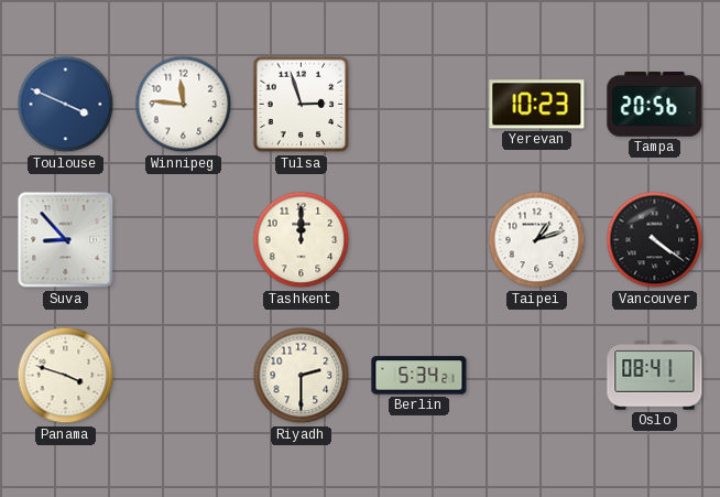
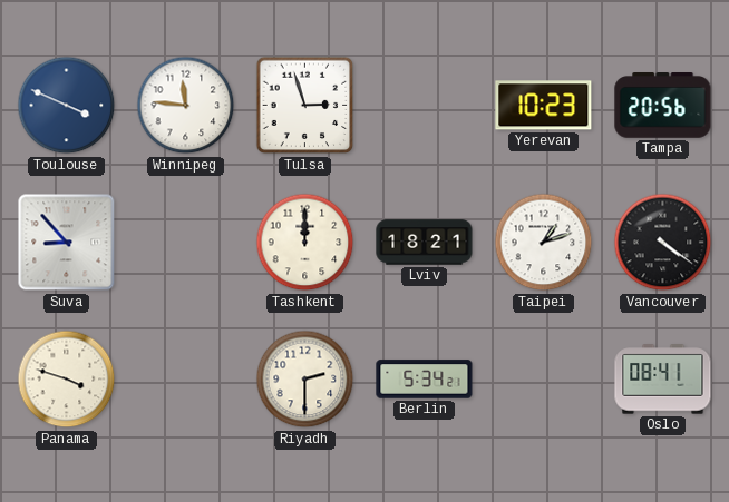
Lviv: none -> 18:21 (425, 243)
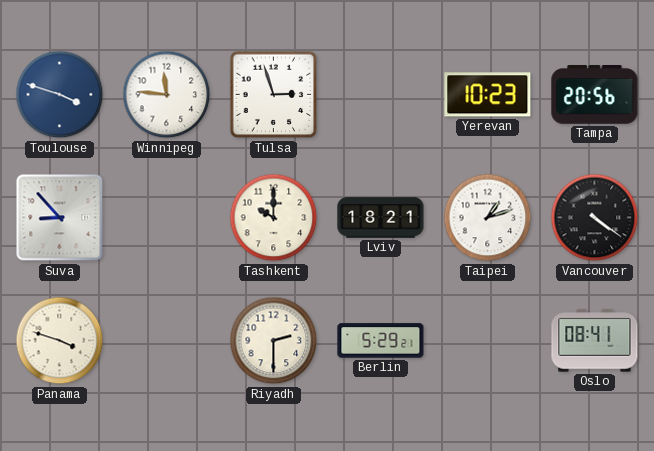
Toulouse: 3:49 -> 3:48 (60, 95)
Tashkent: 12:00 -> 10:00 (274, 218)
Berlin: 5:34 -> 5:29 (381, 341)
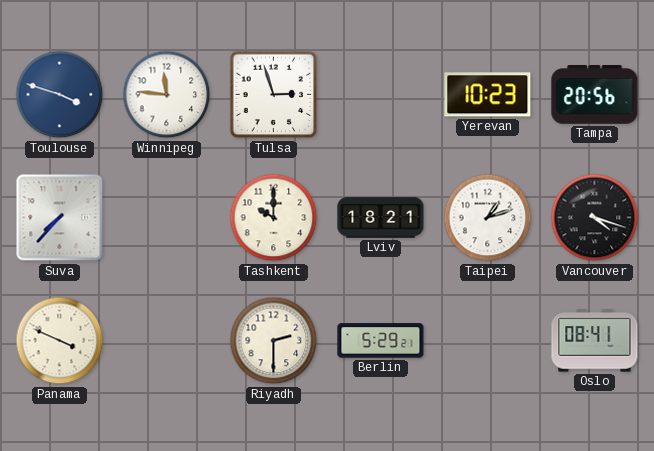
Suva: 8:53 -> 7:37 (60, 218)
Vancouver: 4:21 -> 4:18 (595, 218)
Panama: 3:48 -> 3:49 (60, 341)
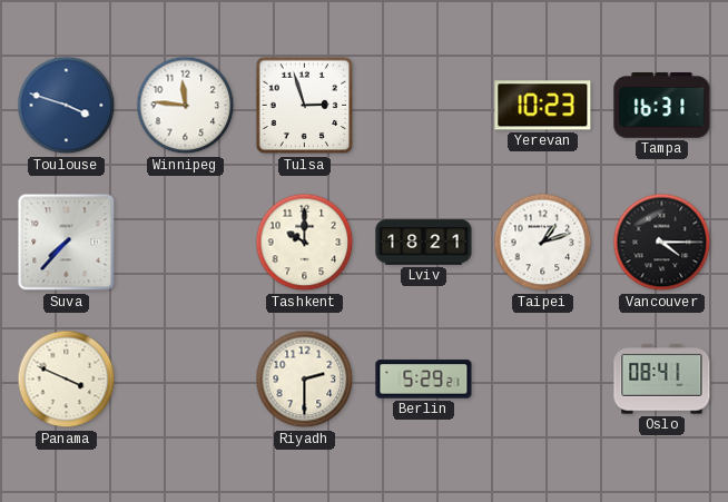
Tampa: 20:56 -> 16:31 (662, 106)
Vancouver: 4:18 -> 4:15 (662, 243)
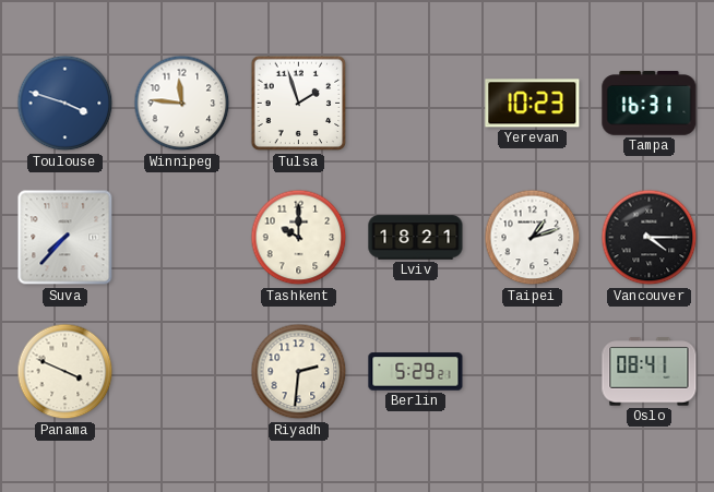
Tulsa: 2:57 -> 1:57 (299, 104)
Riyadh: 2:30 -> 2:31 (299, 372)
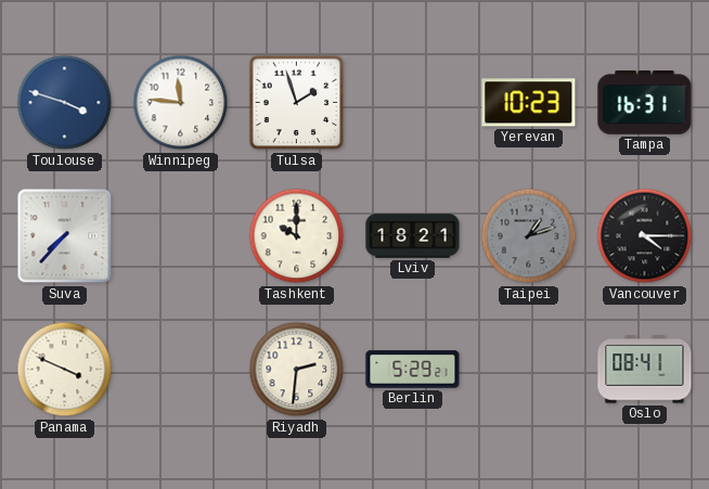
Taipei dial: white -> grey (529, 236)
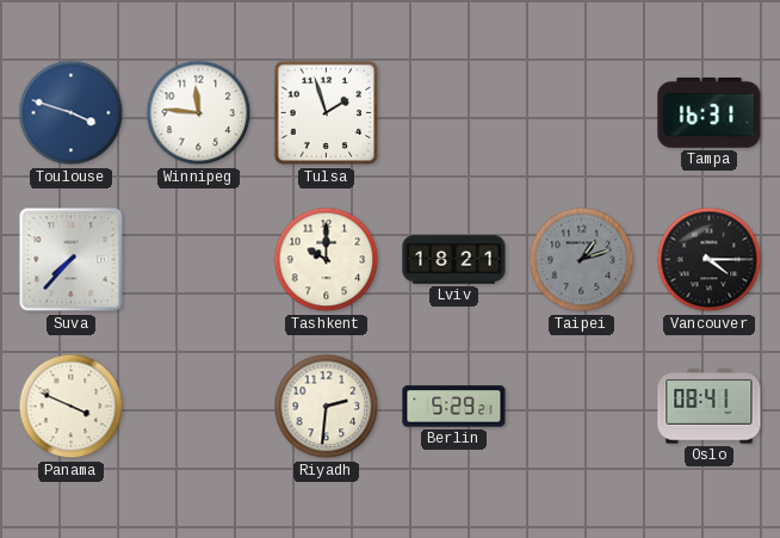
Yerevan: 10:23 -> none (529, 103)
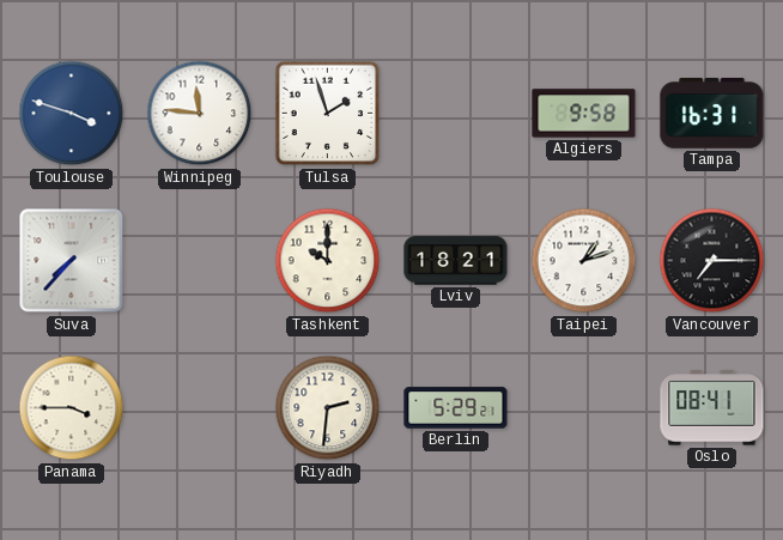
Algiers: none -> 9:58 (584, 114)
Taipei dial: grey -> white (584, 261)
Vancouver: 4:15 -> 7:15 (712, 261)
Panama: 3:49 -> 3:45 (72, 408)
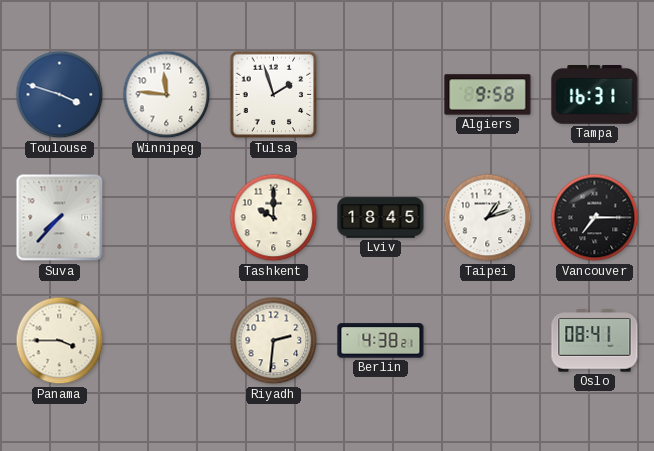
Lviv: 18:21 -> 18:45 (381, 218)
Berlin: 5:29 -> 4:38 (381, 341)
